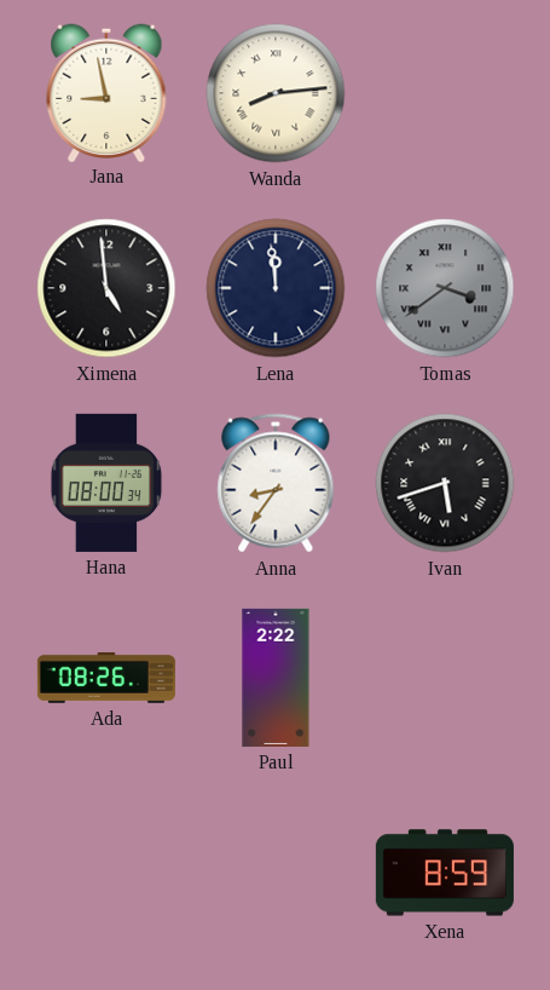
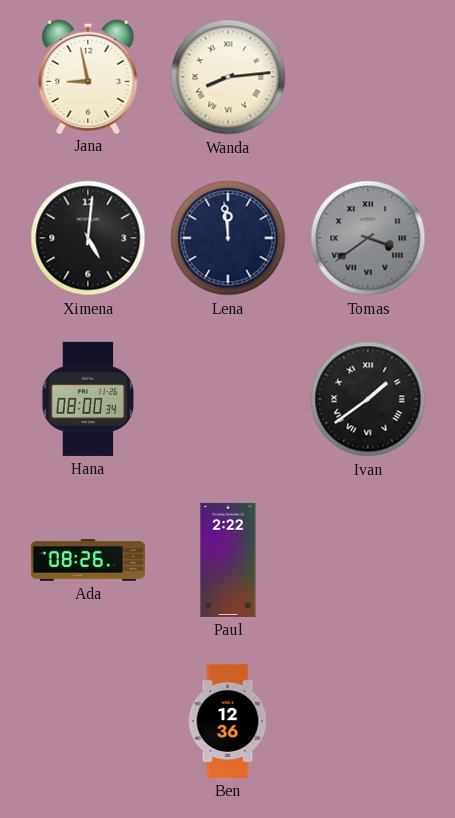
Ximena: 4:59 -> 5:01 (88, 238)
Anna: 8:36 -> none (276, 483)
Ivan: 5:42 -> 1:39 (368, 399)
Ben: none -> 12:36 (228, 721)
Xena: 8:59 -> none (445, 873)
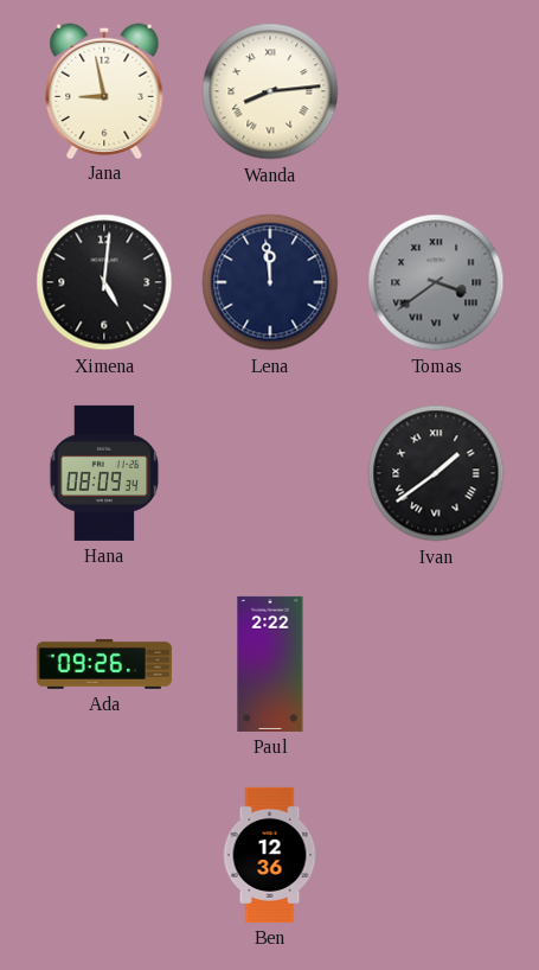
Hana: 08:00 -> 08:09 (104, 473)
Ada: 08:26 -> 09:26 (104, 664)
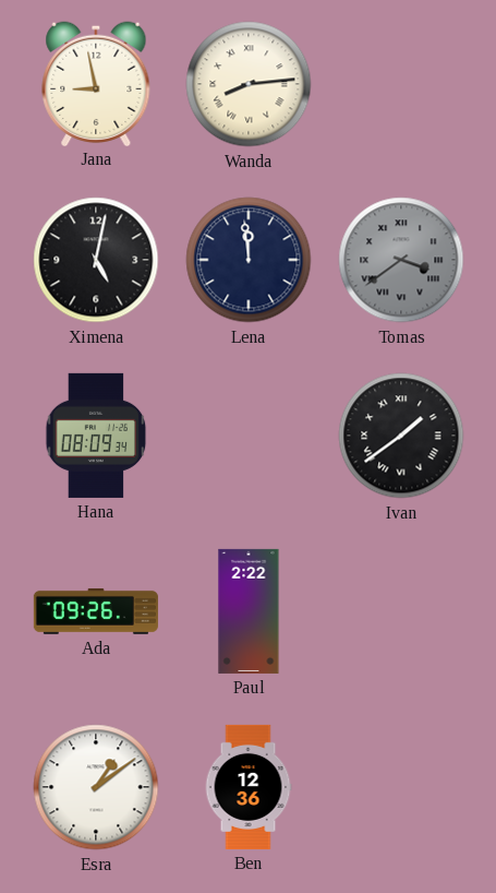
Ximena: 5:01 -> 5:02 (96, 260)
Esra: none -> 1:09 (96, 787)
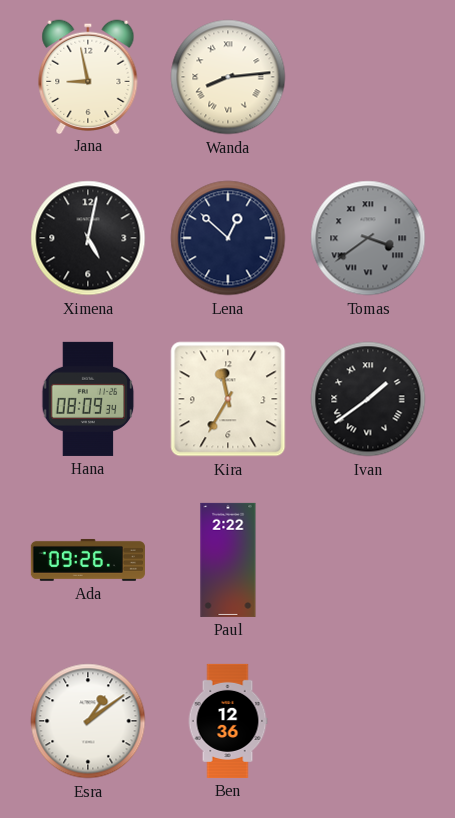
Lena: 11:59 -> 12:52 (228, 238)
Kira: none -> 11:35 (228, 399)
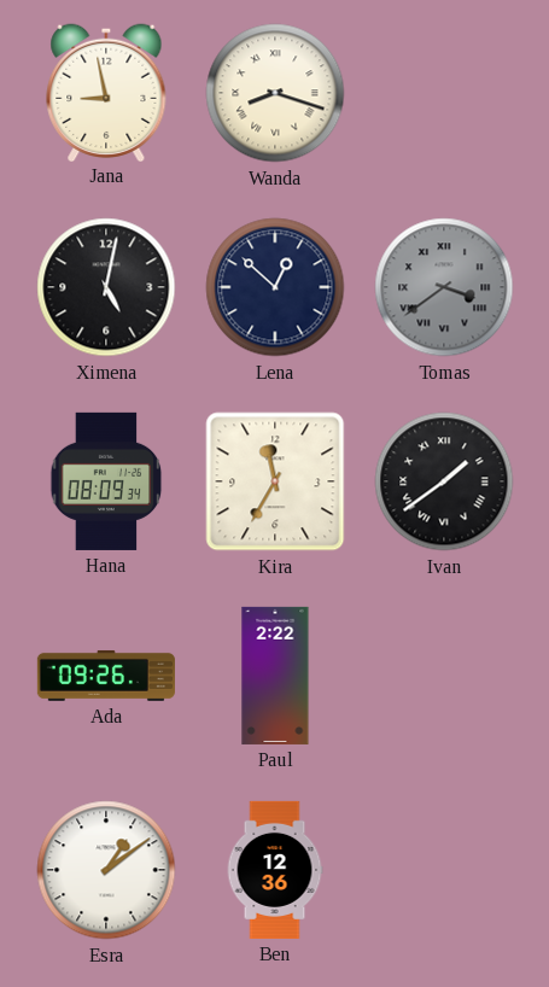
Wanda: 8:14 -> 8:18 (275, 93)
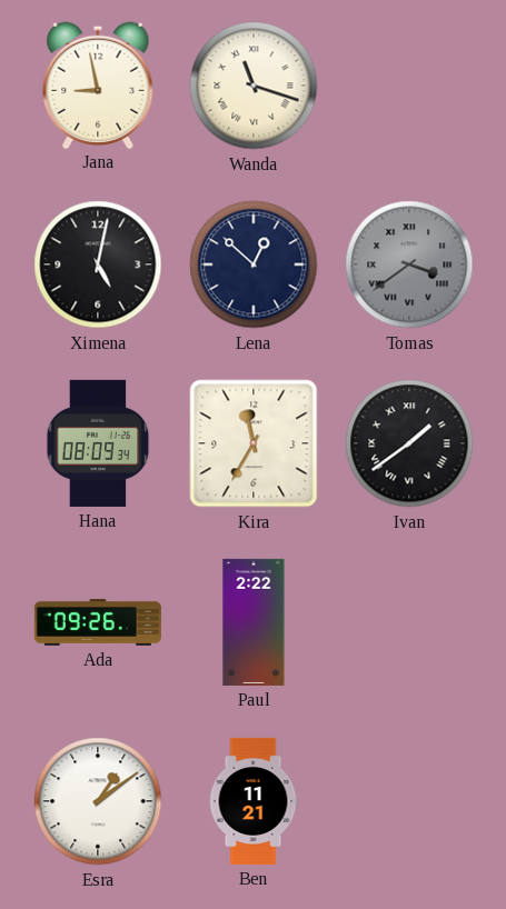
Wanda: 8:18 -> 11:18 (254, 86)
Ben: 12:36 -> 11:21 (254, 801)
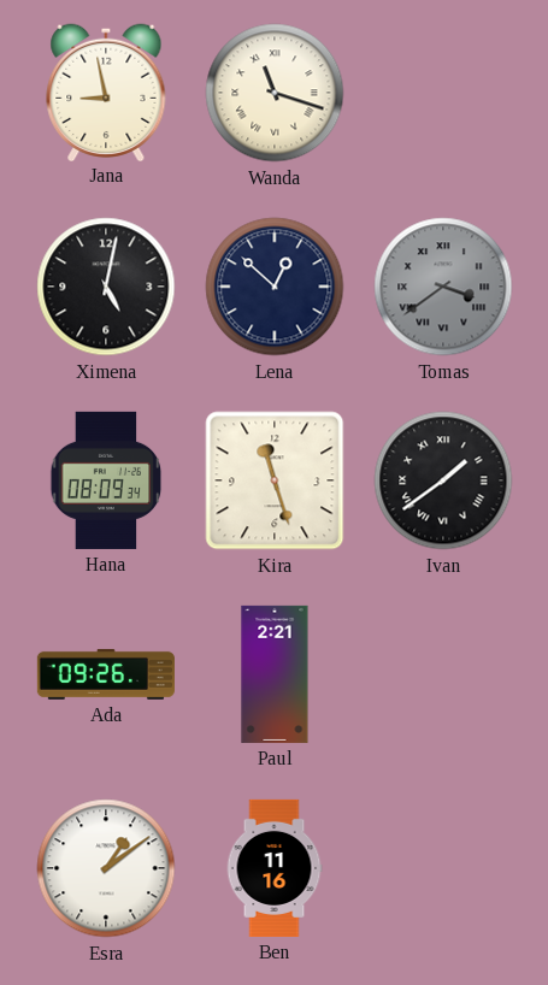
Kira: 11:35 -> 11:27 (275, 480)
Paul: 2:22 -> 2:21 (275, 674)
Ben: 11:21 -> 11:16 (275, 868)
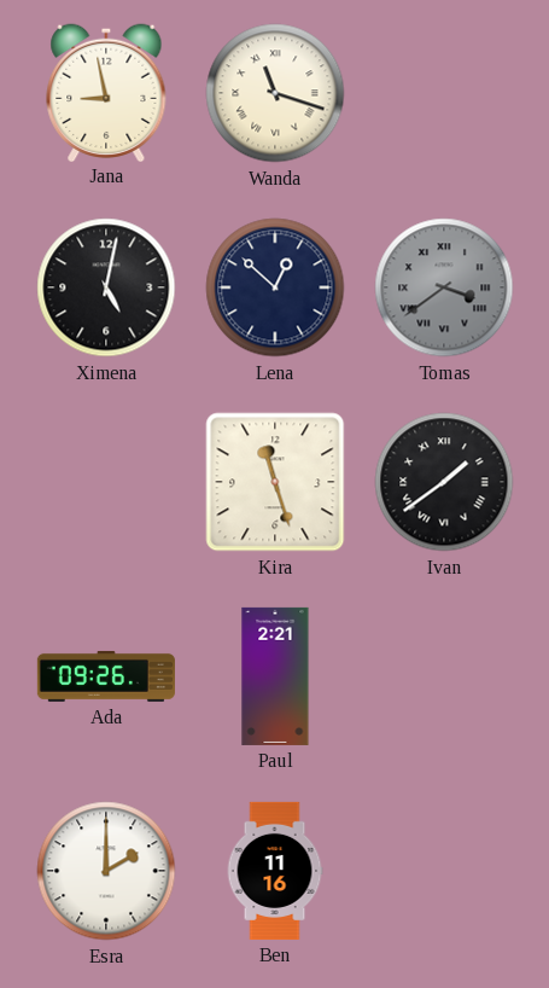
Hana: 08:09 -> none (106, 480)
Esra: 1:09 -> 2:00 (106, 871)
